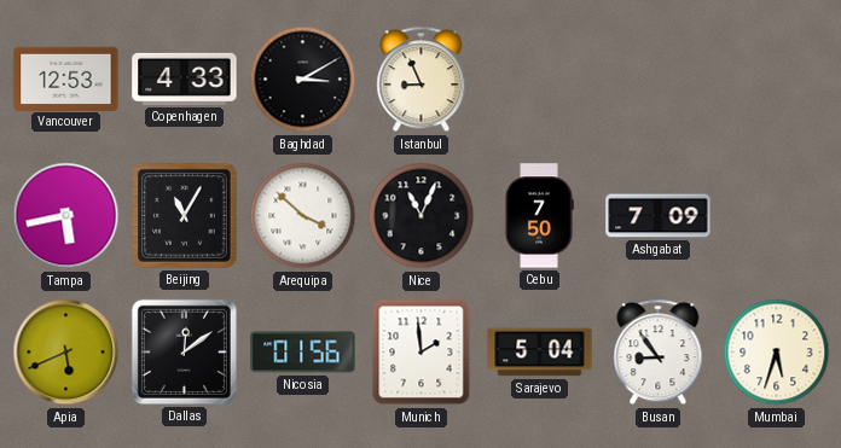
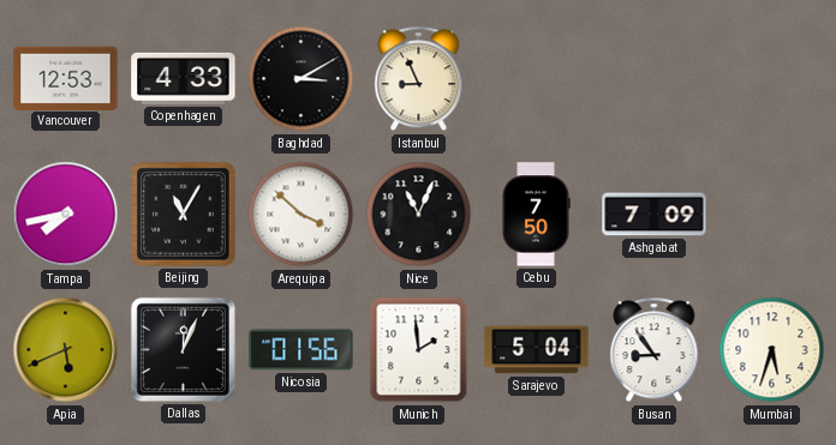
Tampa: 5:43 -> 7:43 (66, 215)
Dallas: 12:09 -> 12:04 (183, 349)
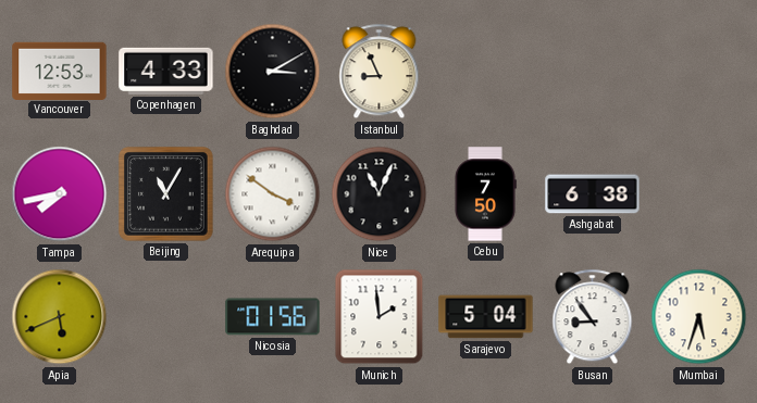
Arequipa: 3:52 -> 3:51 (273, 194)
Ashgabat: 7:09 -> 6:38 (593, 194)
Dallas: 12:04 -> none (183, 349)
